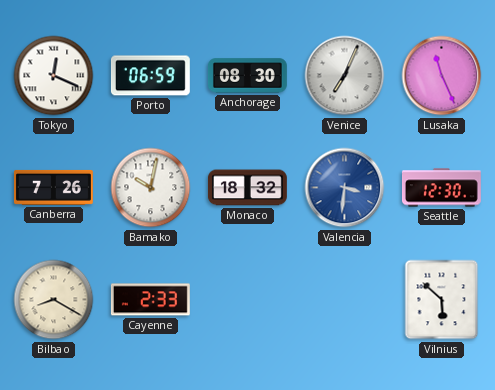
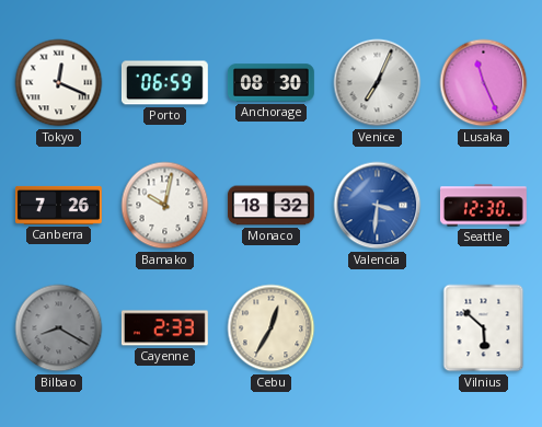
Bilbao dial: cream -> grey (59, 328)
Cebu: none -> 12:35 (272, 328)
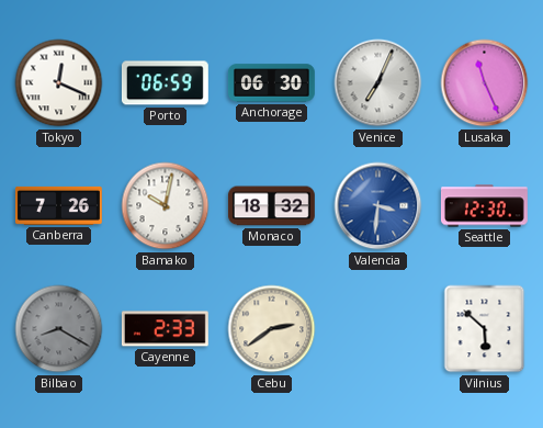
Anchorage: 08:30 -> 06:30 (271, 83)
Cebu: 12:35 -> 2:39 (272, 329)
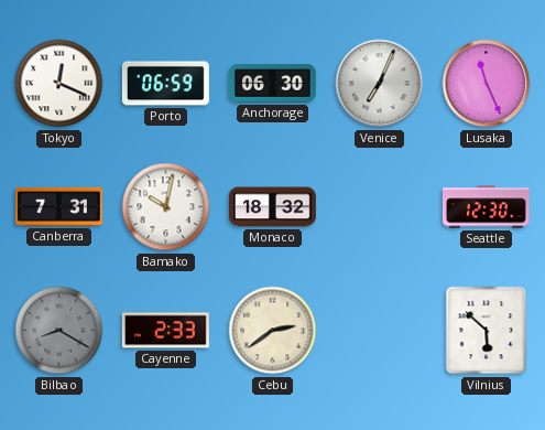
Canberra: 7:26 -> 7:31 (59, 206)
Valencia: 3:31 -> none (378, 206)
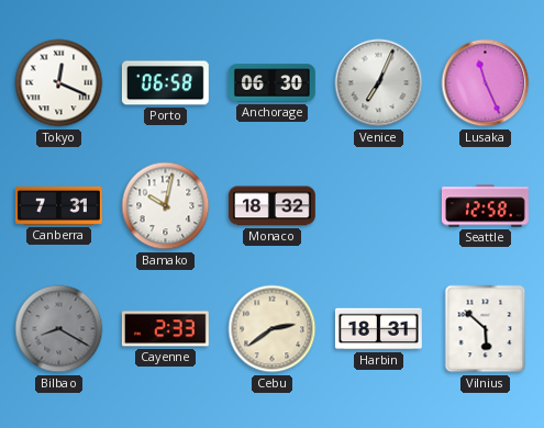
Porto: 06:59 -> 06:58 (165, 83)
Seattle: 12:30 -> 12:58 (485, 206)
Harbin: none -> 18:31 (378, 329)
